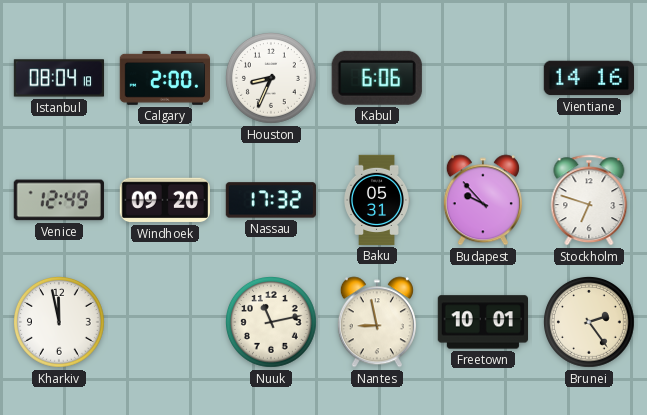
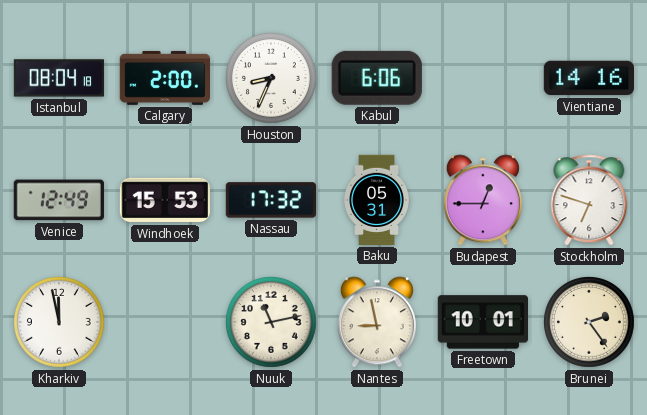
Windhoek: 09:20 -> 15:53 (164, 200)
Budapest: 9:53 -> 12:45 (483, 200)
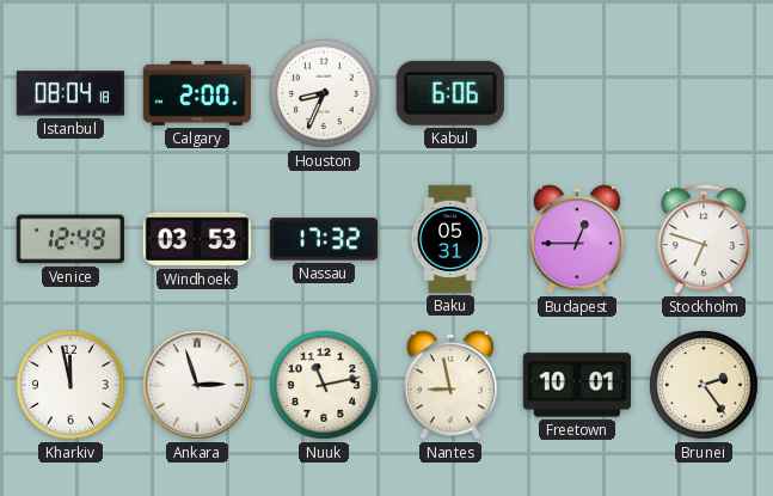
Vientiane: 14:16 -> none (588, 78)
Windhoek: 15:53 -> 03:53 (196, 239)
Ankara: none -> 2:57 (197, 385)
